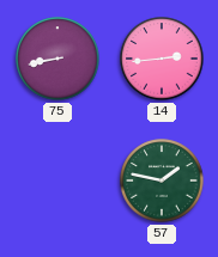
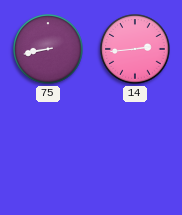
57: 1:47 -> none (162, 180)
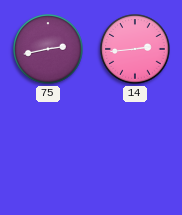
75: 8:43 -> 2:43 (48, 49)
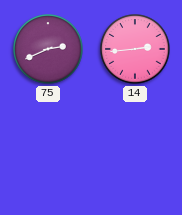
75: 2:43 -> 2:41 (48, 49)
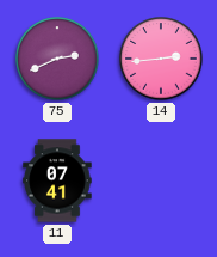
11: none -> 07:41 (57, 180)
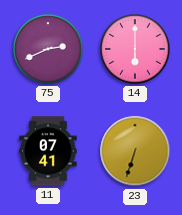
14: 2:44 -> 6:00 (135, 49)
23: none -> 6:33 (135, 151)
